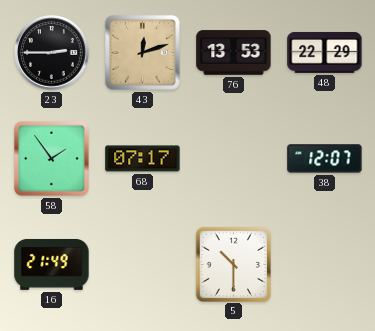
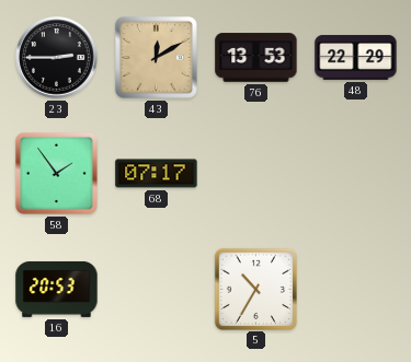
43: 12:12 -> 12:10 (156, 57)
38: 12:07 -> none (325, 159)
16: 21:49 -> 20:53 (57, 289)
5: 10:30 -> 10:35 (255, 289)
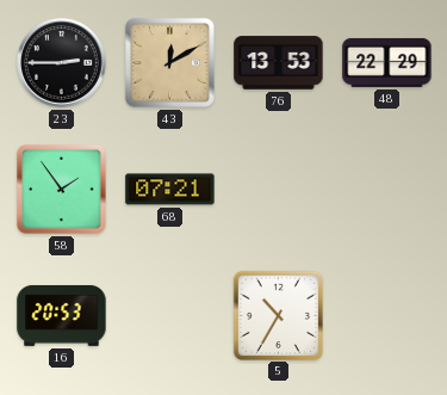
68: 07:17 -> 07:21 (170, 190)
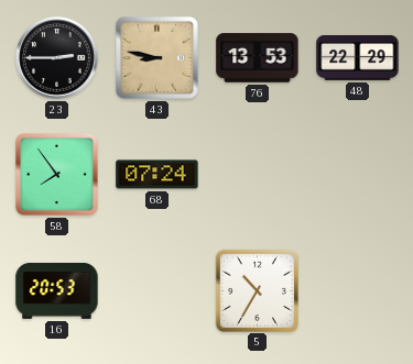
43: 12:10 -> 8:47 (156, 57)
58: 1:54 -> 7:54 (56, 174)
68: 07:21 -> 07:24 (157, 175)
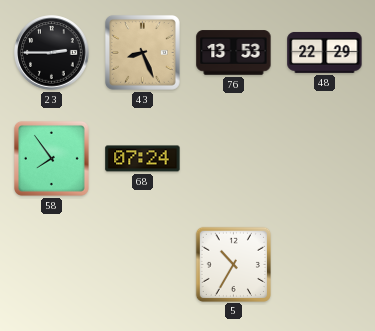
43: 8:47 -> 8:26 (142, 52)
16: 20:53 -> none (57, 290)
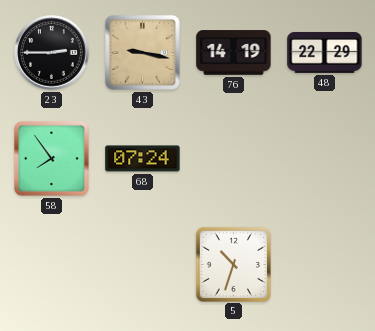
43: 8:26 -> 9:17 (142, 52)
76: 13:53 -> 14:19 (234, 53)
5: 10:35 -> 10:33 (233, 264)
